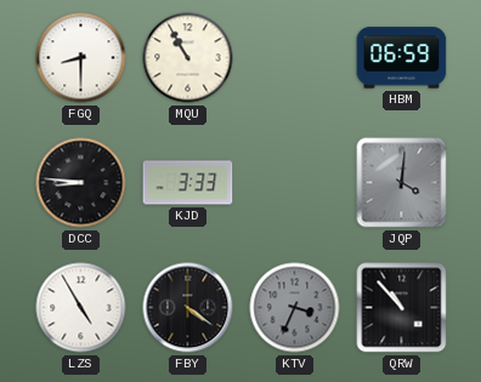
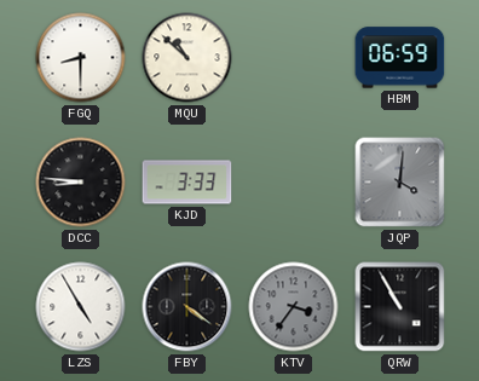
MQU: 10:55 -> 10:52 (187, 58)
KTV: 3:34 -> 3:36 (294, 307)
QRW: 10:53 -> 10:55 (400, 307)
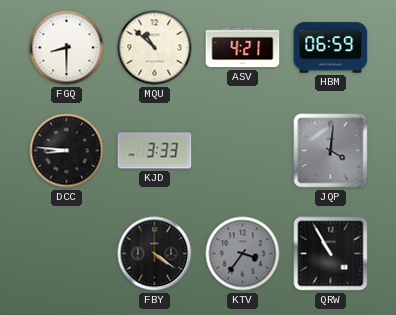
ASV: none -> 4:21 (243, 48)
LZS: 4:55 -> none (81, 307)
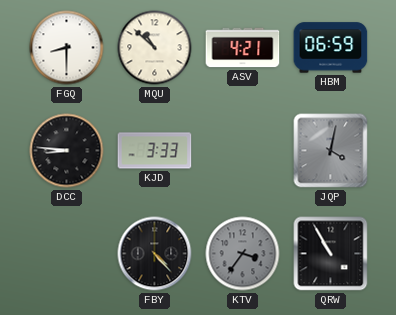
JQP: 4:01 -> 4:02 (331, 151)
FBY: 4:21 -> 4:23 (155, 254)
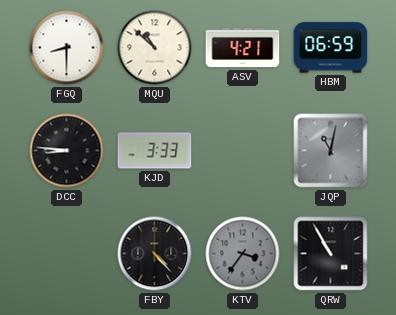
JQP: 4:02 -> 11:02 (331, 151)
